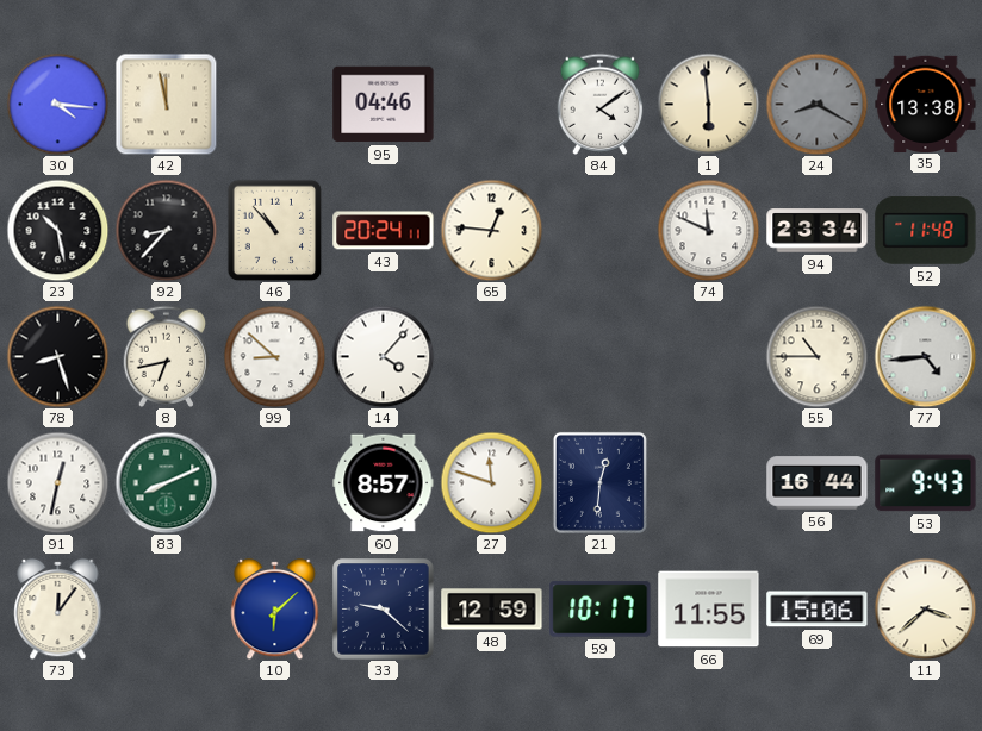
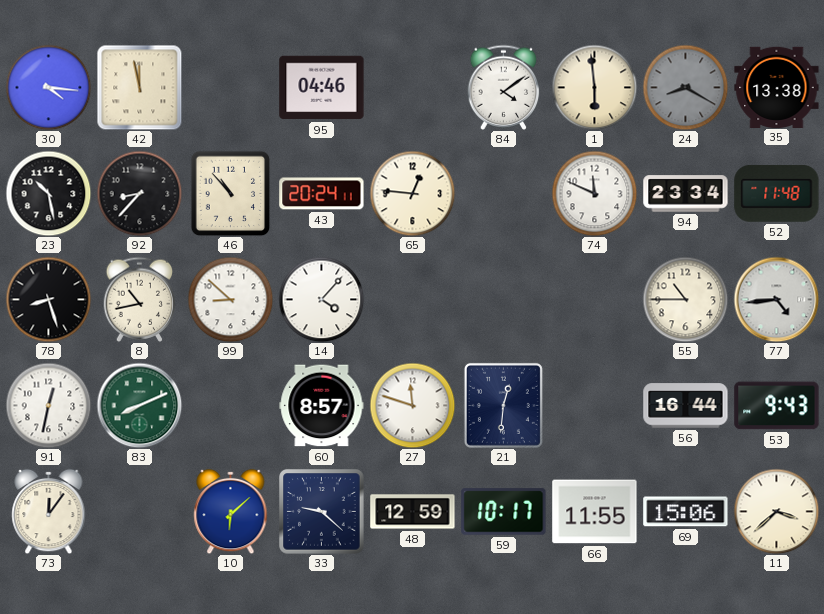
8: 6:43 -> 10:43 (140, 299)
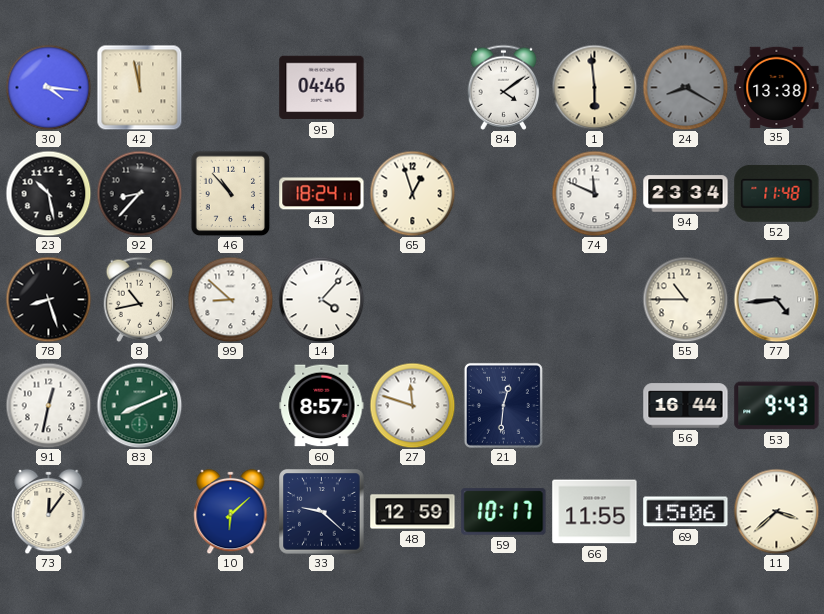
43: 20:24 -> 18:24 (322, 194)
65: 12:46 -> 12:57 (412, 193)
